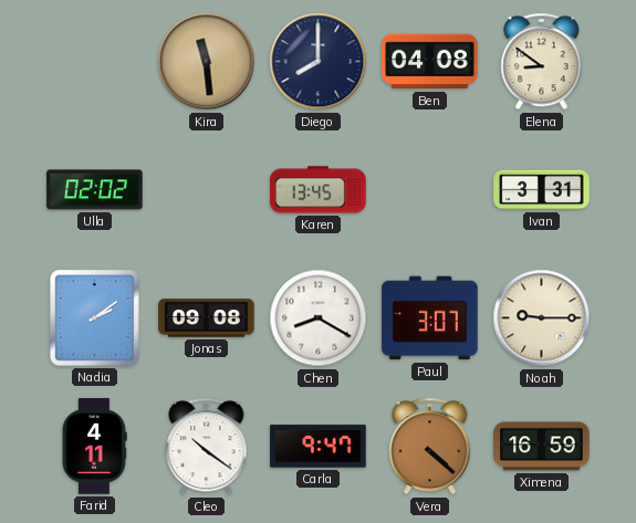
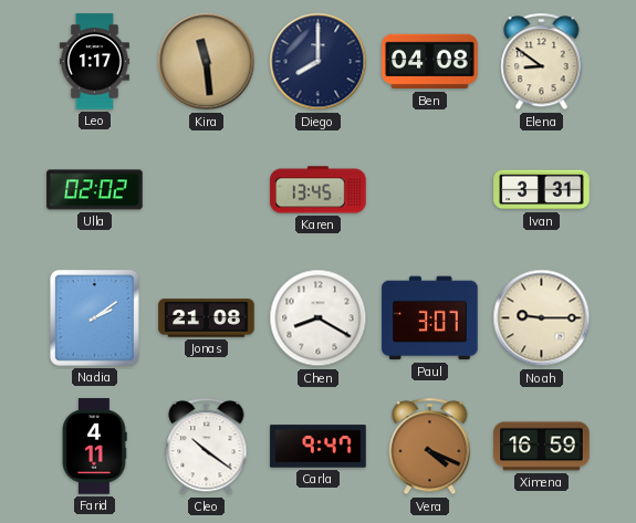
Leo: none -> 1:17 (94, 62)
Jonas: 09:08 -> 21:08 (207, 318)
Vera: 4:22 -> 4:19 (430, 447)
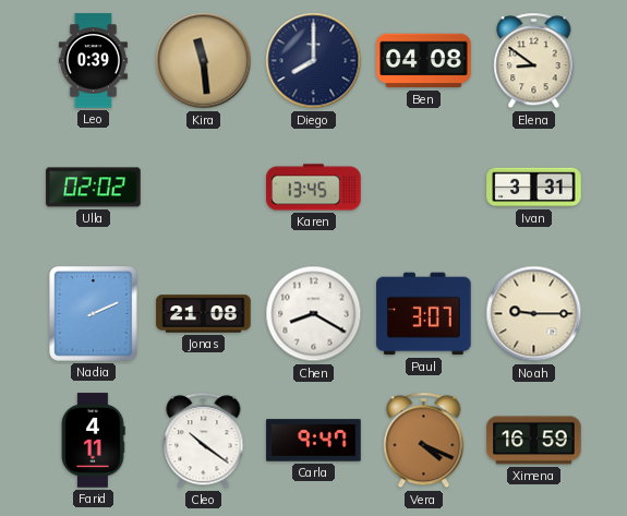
Leo: 1:17 -> 0:39 (93, 61)
Nadia: 2:09 -> 2:11 (94, 314)
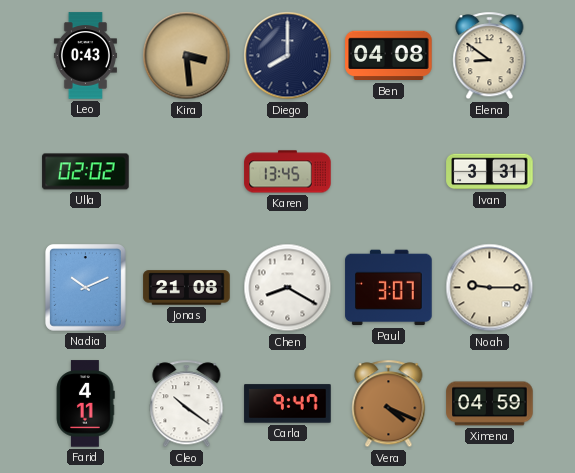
Leo: 0:39 -> 0:43 (85, 56)
Kira: 11:29 -> 3:29 (187, 56)
Nadia: 2:11 -> 10:11 (86, 288)
Ximena: 16:59 -> 04:59 (490, 404)
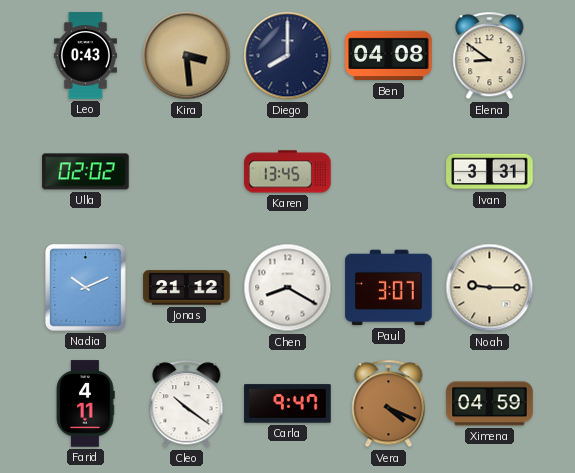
Jonas: 21:08 -> 21:12 (187, 288)
